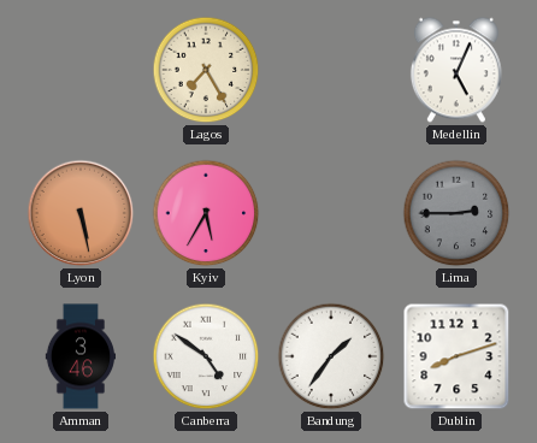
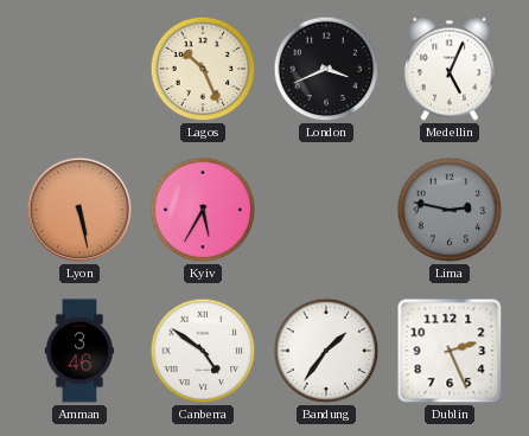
Lagos: 7:25 -> 10:26 (203, 69)
London: none -> 3:41 (326, 69)
Lima: 2:45 -> 2:47 (450, 210)
Dublin: 8:12 -> 2:26 (450, 351)
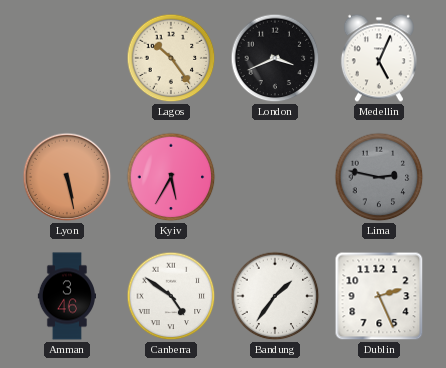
Lagos: 10:26 -> 10:24 (171, 58)
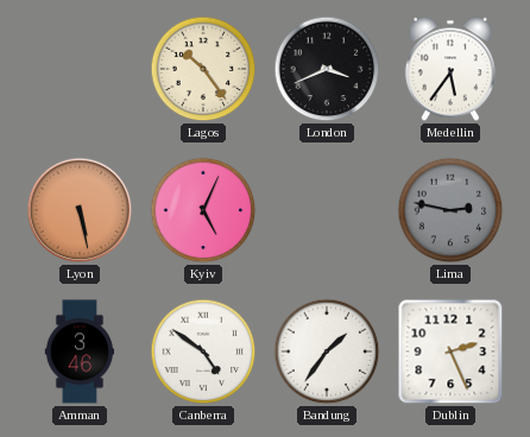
Medellin: 5:04 -> 5:36 (450, 69)
Kyiv: 5:35 -> 5:04 (203, 210)
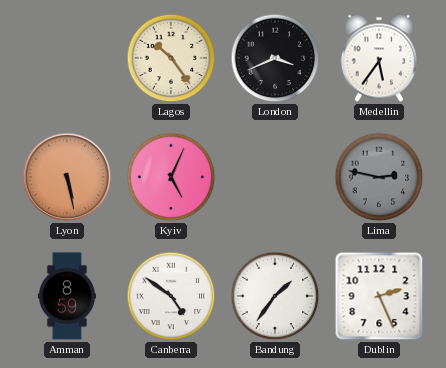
Amman: 3:46 -> 8:59 (66, 296)
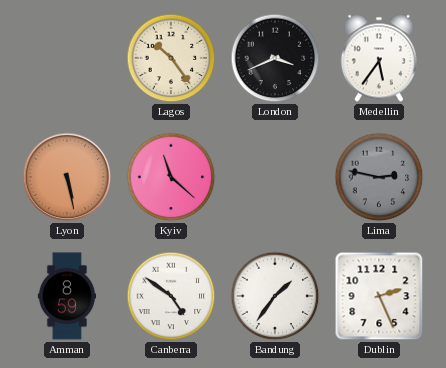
Kyiv: 5:04 -> 11:22 (171, 177)
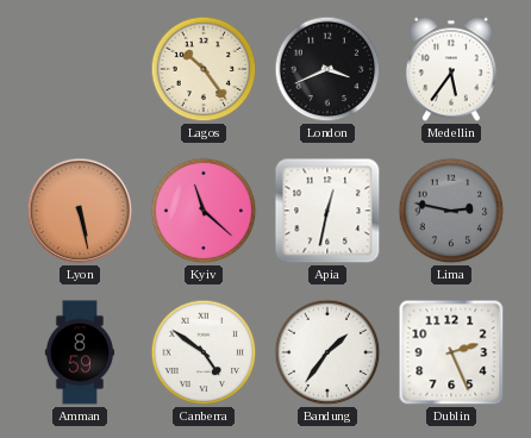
Apia: none -> 12:32 (327, 211)
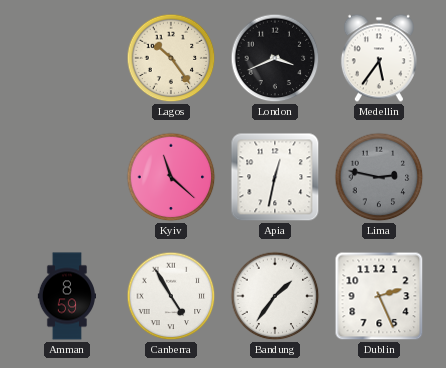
Lyon: 5:28 -> none (80, 211)
Canberra: 4:51 -> 4:55 (171, 296)
